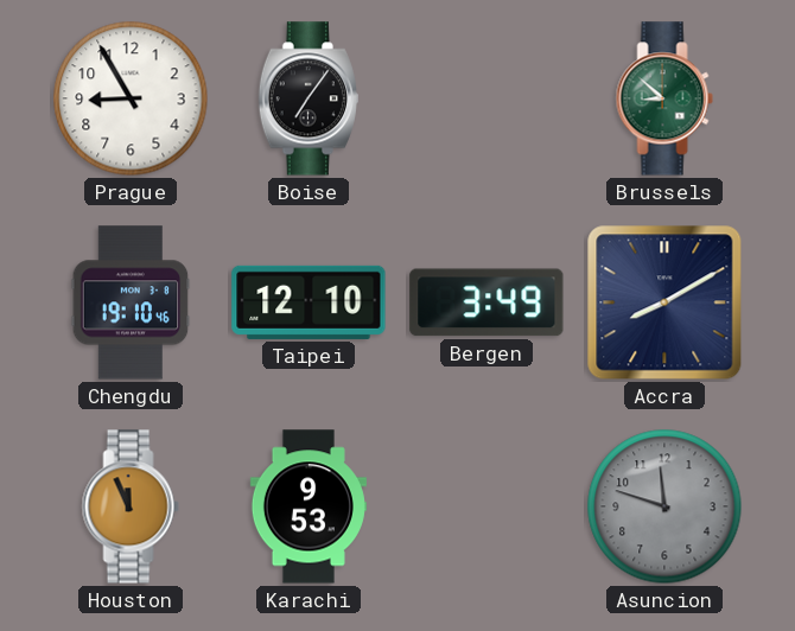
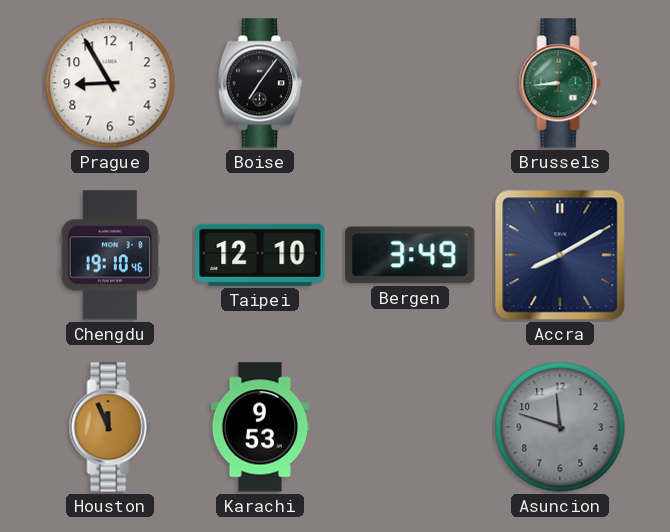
Brussels: 8:52 -> 8:44 (560, 83)
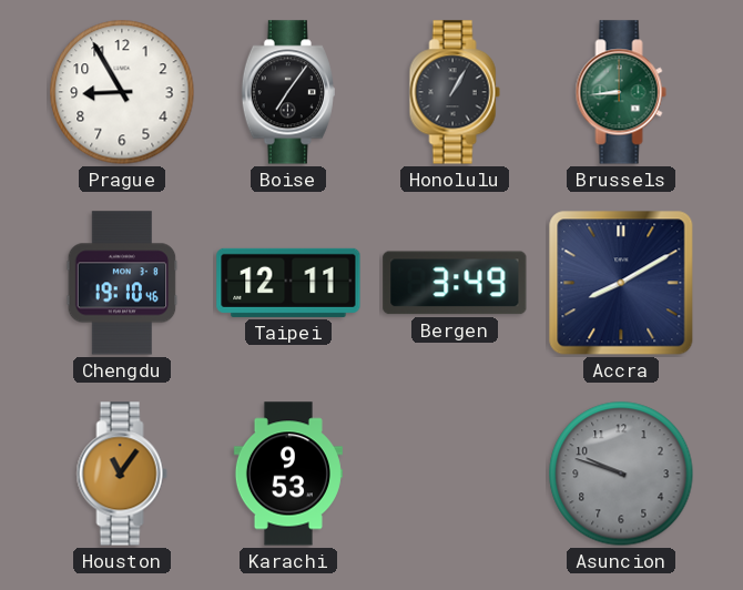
Honolulu: none -> 1:05 (455, 92)
Taipei: 12:10 -> 12:11 (288, 283)
Houston: 11:56 -> 11:06 (122, 474)
Asuncion: 11:48 -> 9:48 (621, 474)
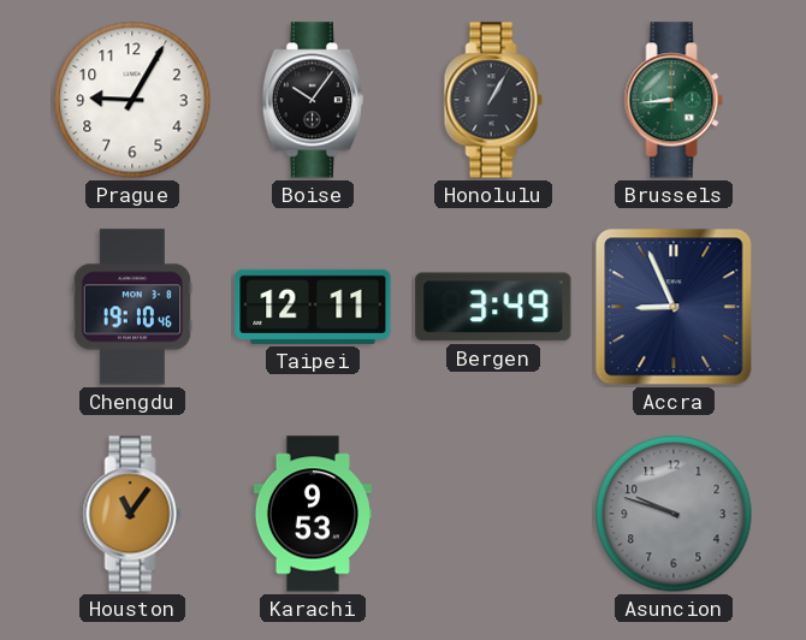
Prague: 8:55 -> 9:05 (132, 100)
Boise: 7:06 -> 10:06 (313, 100)
Accra: 8:10 -> 8:56 (674, 307)
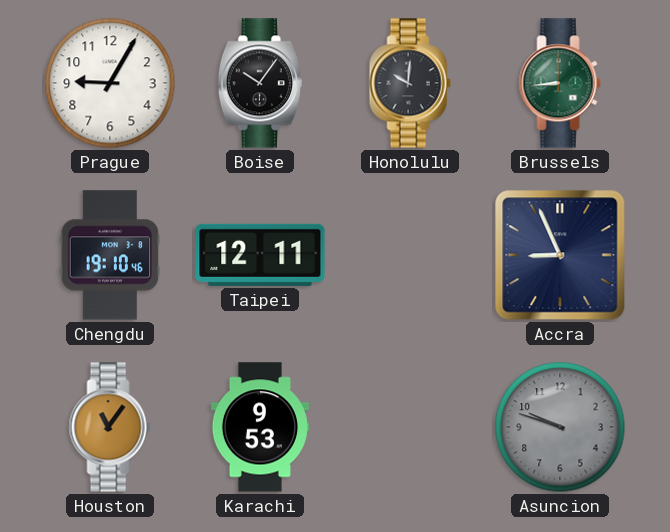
Honolulu: 1:05 -> 10:01 (410, 83)
Bergen: 3:49 -> none (493, 307)
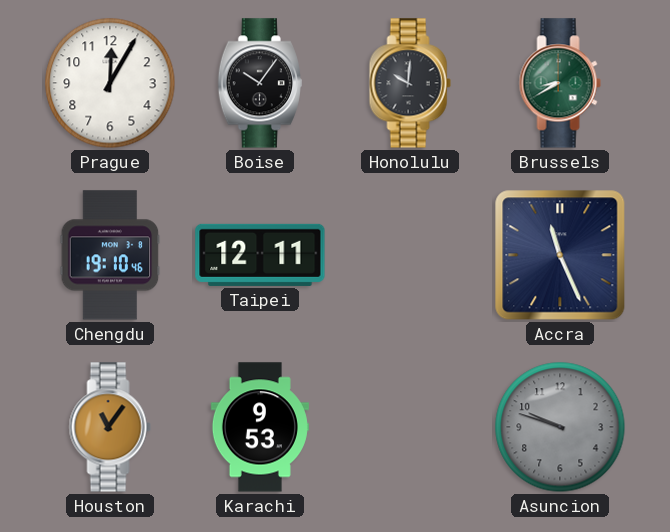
Prague: 9:05 -> 12:05 (110, 83)
Brussels: 8:44 -> 8:40 (560, 83)
Accra: 8:56 -> 11:26 (560, 255)
